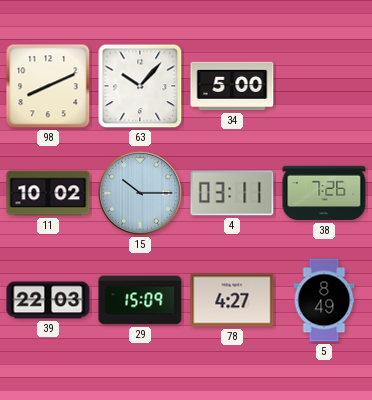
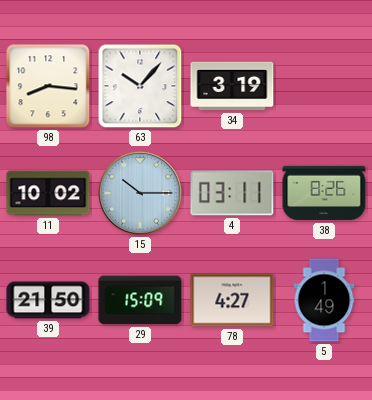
98: 8:11 -> 8:16 (48, 86)
34: 5:00 -> 3:19 (232, 86)
38: 7:26 -> 8:26 (324, 193)
39: 22:03 -> 21:50 (48, 300)
5: 8:49 -> 1:49 (324, 300)
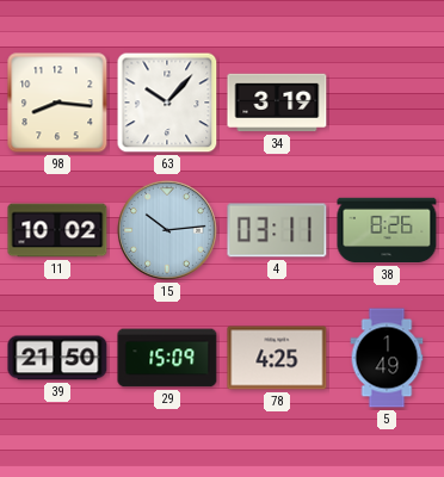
15: 10:15 -> 10:14 (167, 230)
78: 4:27 -> 4:25 (277, 358)
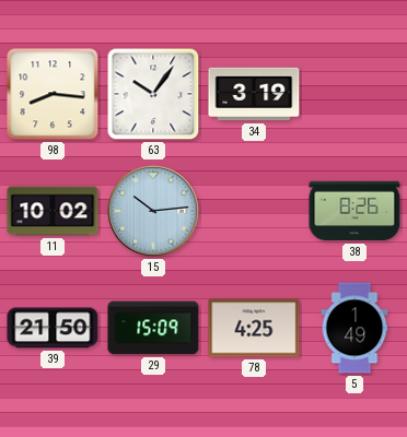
63: 10:07 -> 10:06 (153, 94)
4: 03:11 -> none (277, 230)
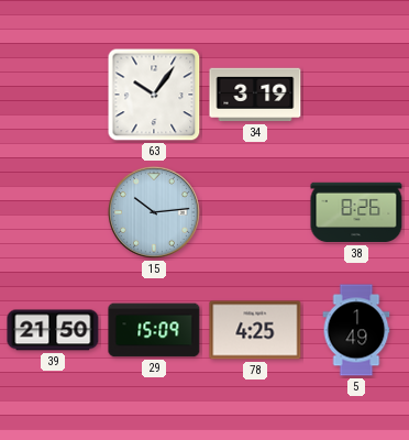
98: 8:16 -> none (53, 94)
11: 10:02 -> none (53, 211)
